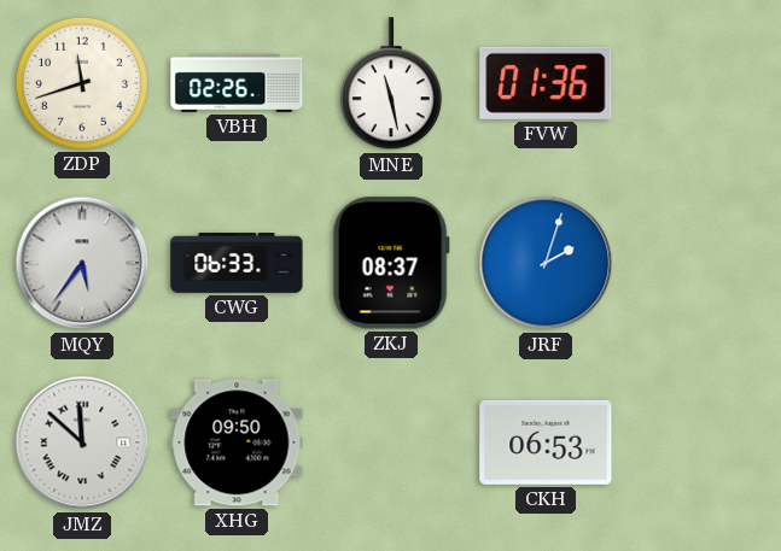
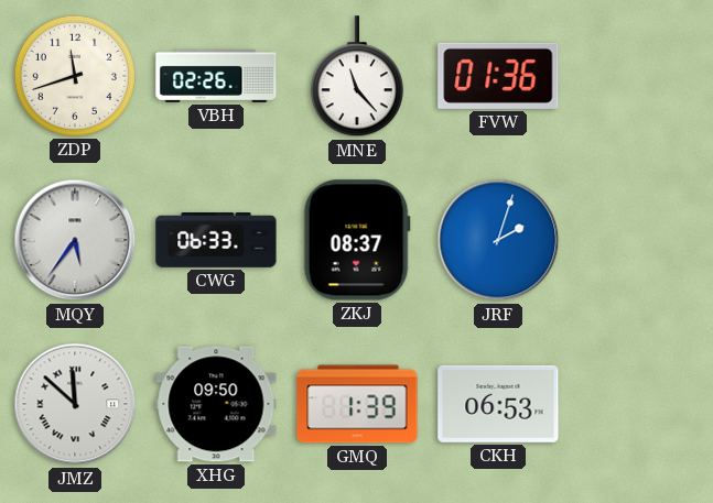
MNE: 11:28 -> 11:23 (357, 77)
GMQ: none -> 1:39 (357, 404)
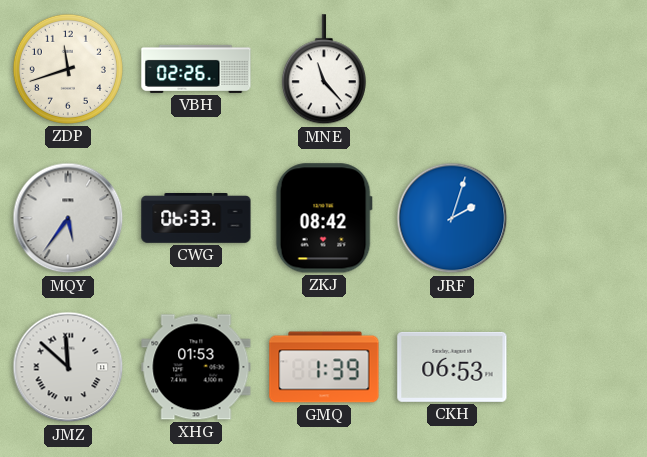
FVW: 01:36 -> none (498, 76)
ZKJ: 08:37 -> 08:42 (324, 218)
XHG: 09:50 -> 01:53 (196, 367)
